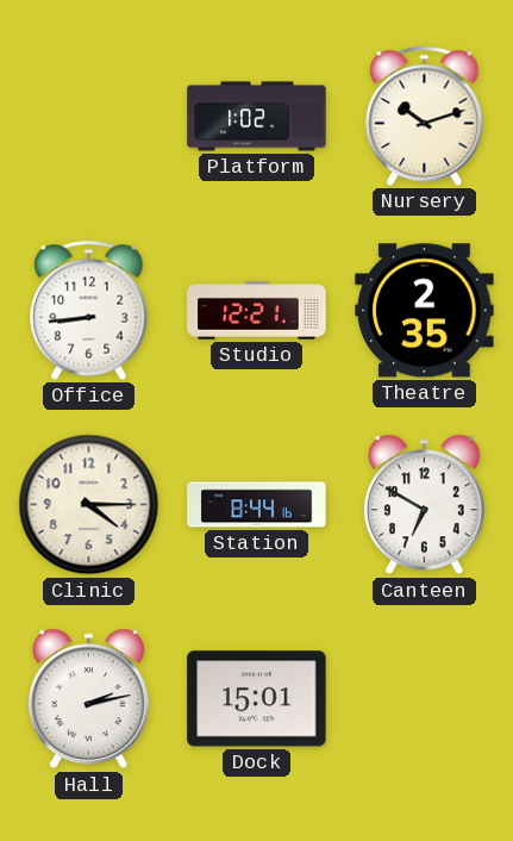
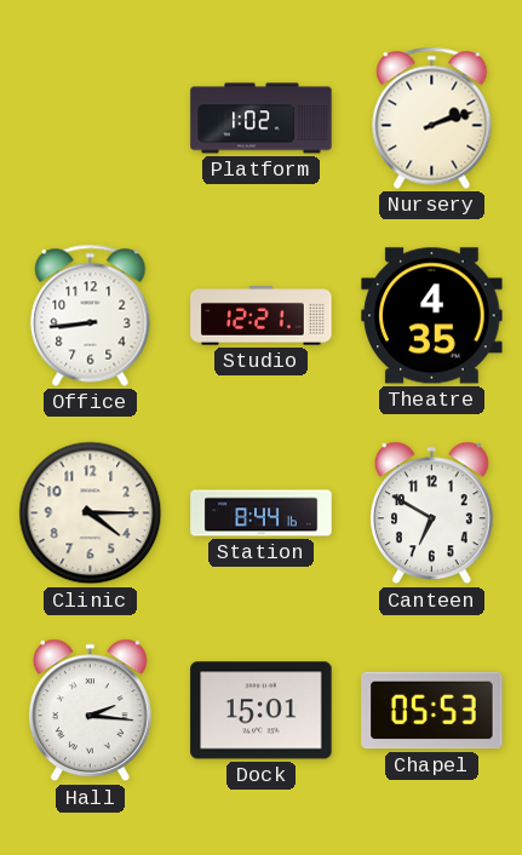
Nursery: 10:12 -> 2:12 (432, 117)
Theatre: 2:35 -> 4:35 (432, 316)
Hall: 2:13 -> 2:16 (91, 711)
Chapel: none -> 05:53 (432, 711)
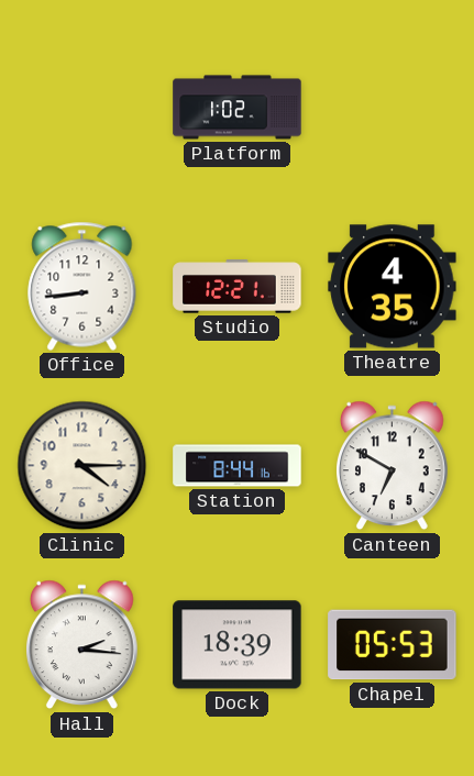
Nursery: 2:12 -> none (432, 117)
Dock: 15:01 -> 18:39 (238, 645)
